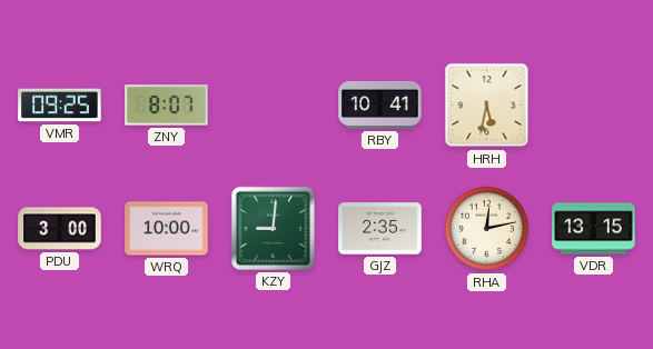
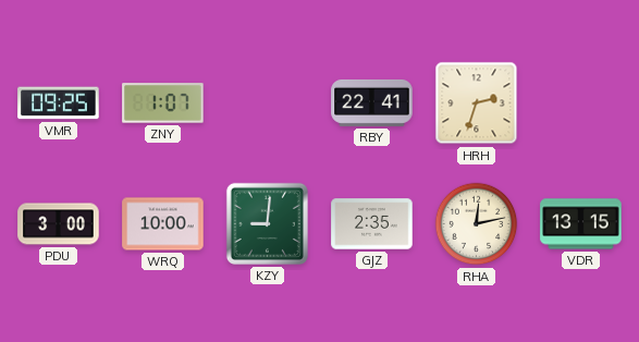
ZNY: 8:07 -> 1:07 (163, 103)
RBY: 10:41 -> 22:41 (372, 102)
HRH: 5:32 -> 2:33 (477, 103)
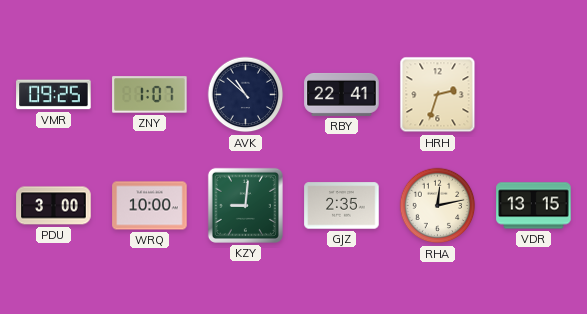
AVK: none -> 10:52 (246, 95)
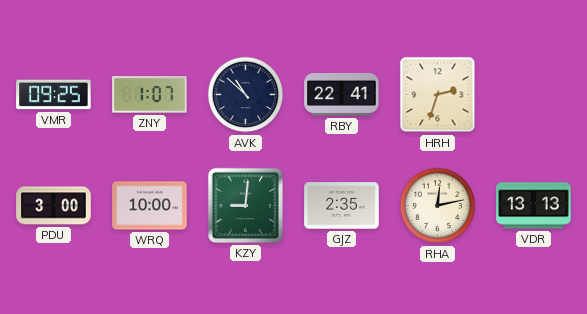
VDR: 13:15 -> 13:13 (534, 206)
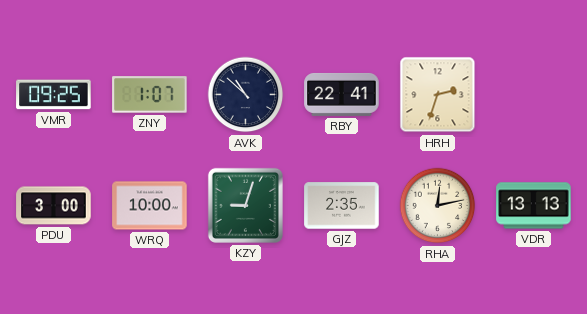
KZY: 9:01 -> 9:03 (245, 205)
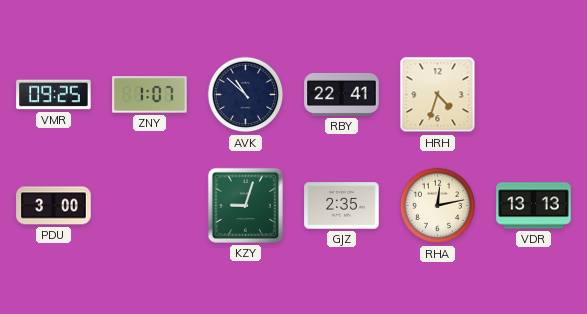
HRH: 2:33 -> 4:33 (438, 95)
WRQ: 10:00 -> none (150, 206)
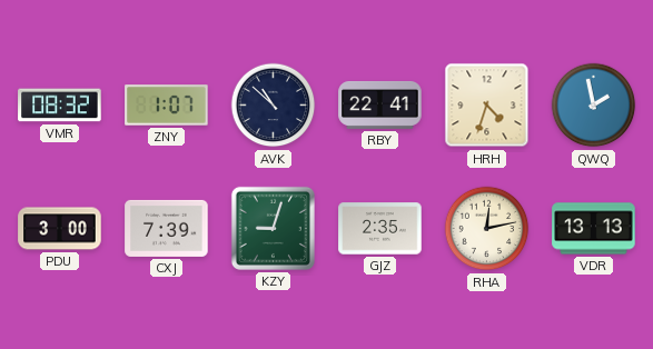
VMR: 09:25 -> 08:32 (60, 106)
QWQ: none -> 1:58 (594, 106)
CXJ: none -> 7:39 (167, 228)
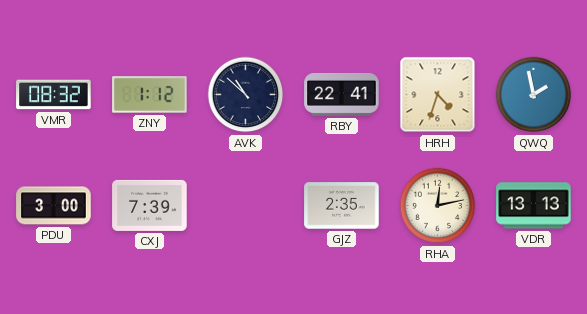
ZNY: 1:07 -> 1:12 (150, 95)
KZY: 9:03 -> none (273, 228)
